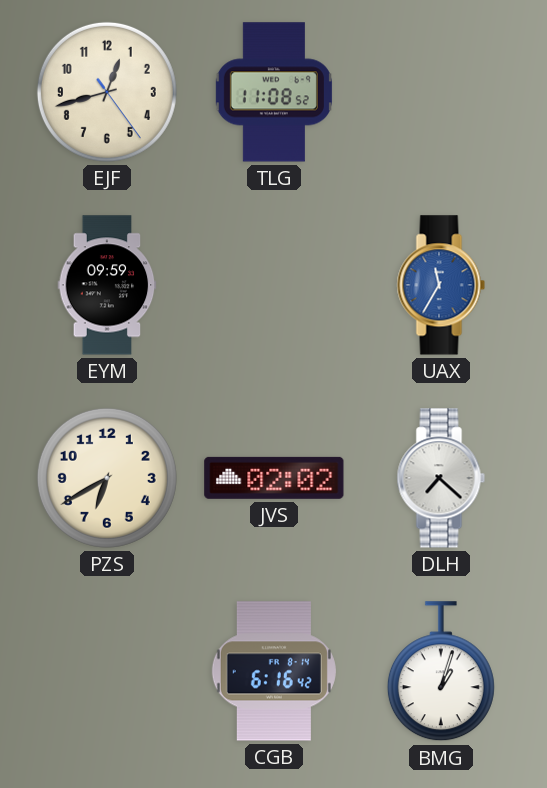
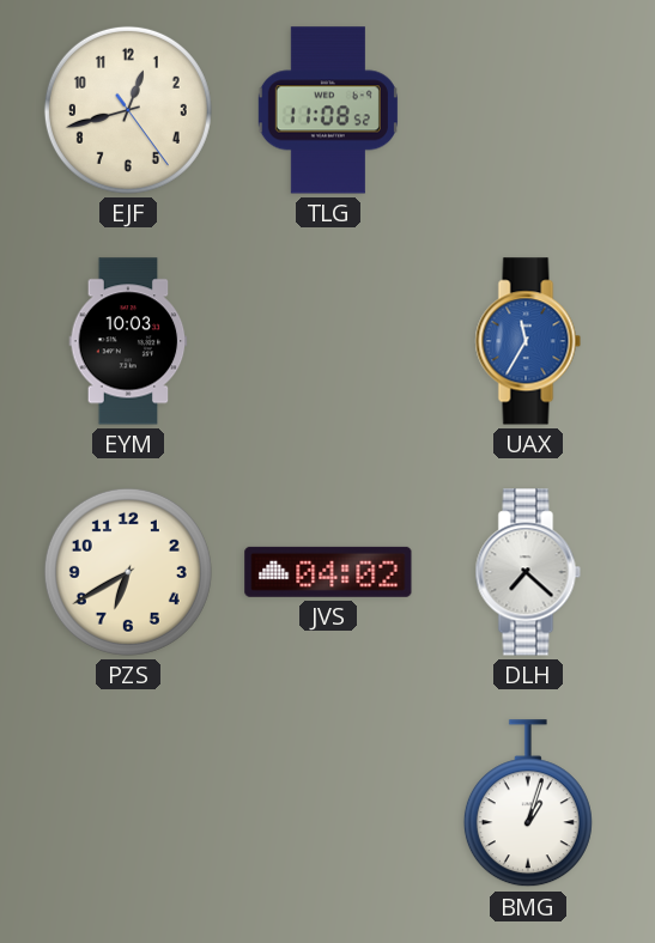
EYM: 09:59 -> 10:03 (128, 341)
JVS: 02:02 -> 04:02 (328, 572)
CGB: 6:16 -> none (274, 671)
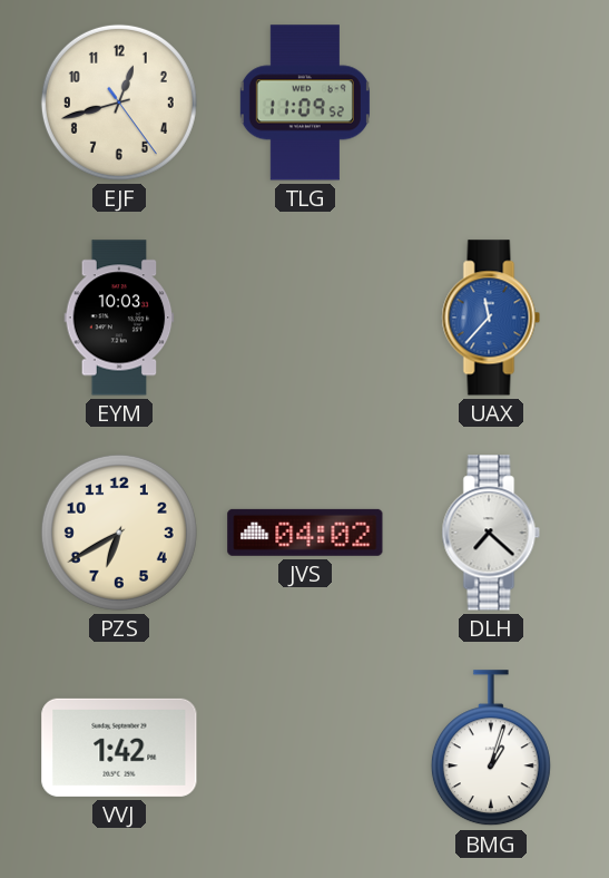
TLG: 11:08 -> 11:09 (305, 103)
UAX: 11:35 -> 11:37 (491, 318)
VVJ: none -> 1:42 (119, 748)
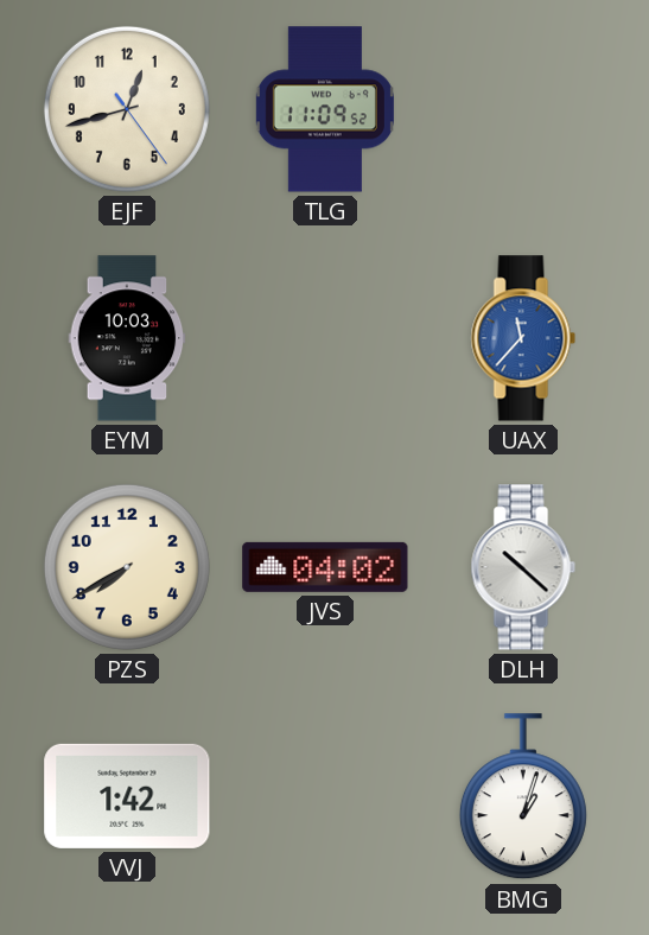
PZS: 6:40 -> 7:40 (127, 567)
DLH: 7:22 -> 10:22 (523, 567)
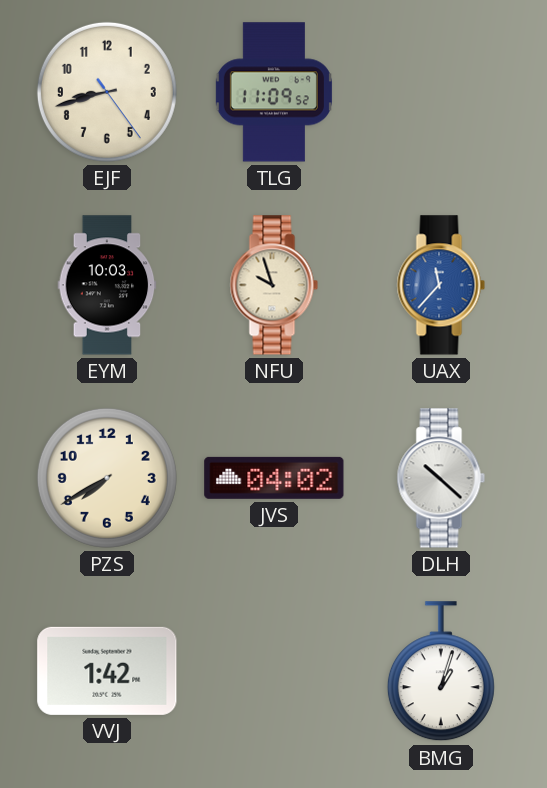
EJF: 12:42 -> 8:42 (107, 92)
NFU: none -> 9:57 (274, 285)
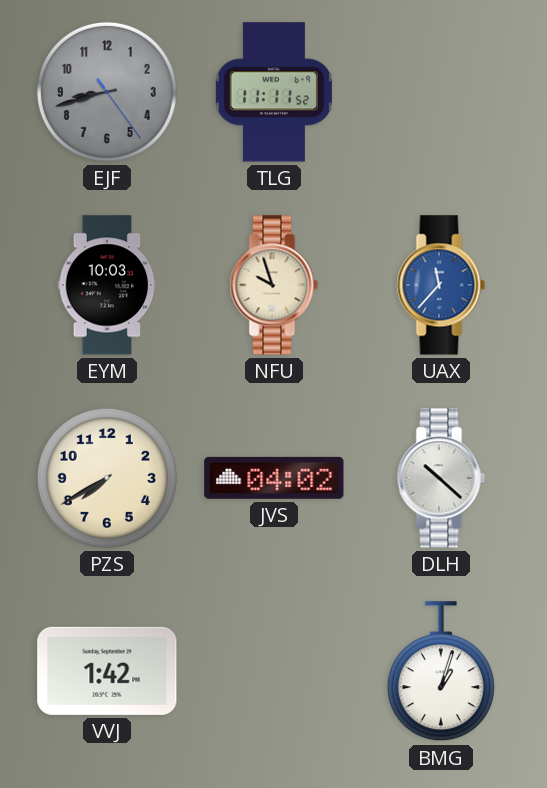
EJF dial: cream -> grey (107, 92)
TLG: 11:09 -> 11:11 (274, 92)
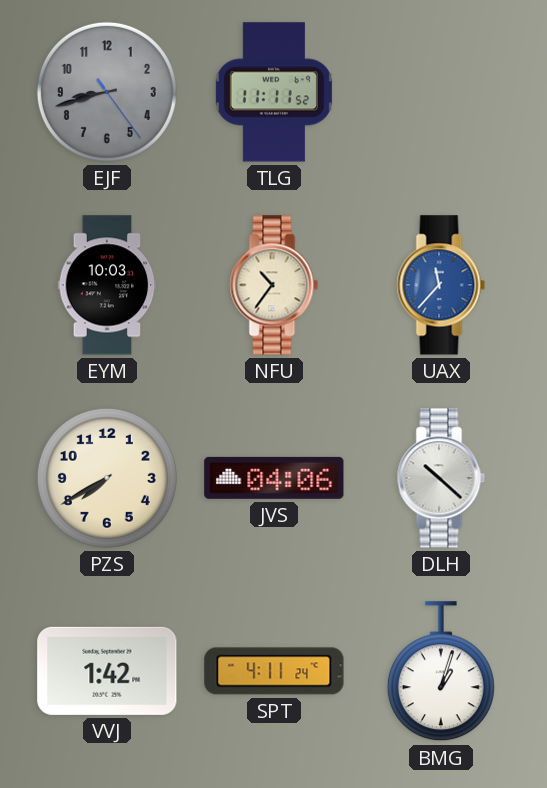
NFU: 9:57 -> 10:36 (274, 285)
JVS: 04:02 -> 04:06 (274, 478)
SPT: none -> 4:11 (274, 671)
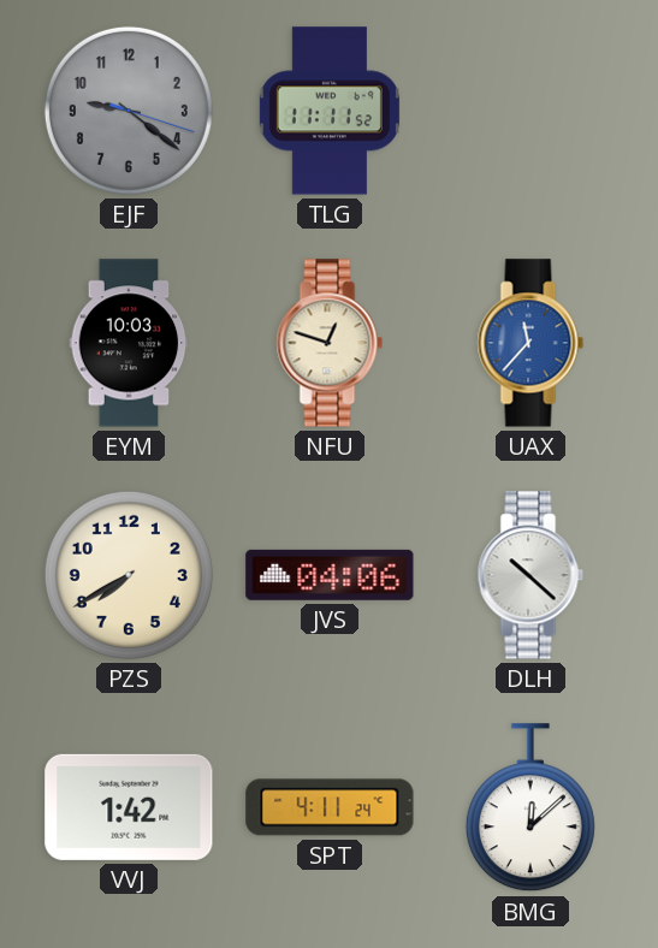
EJF: 8:42 -> 9:21 (129, 111)
NFU: 10:36 -> 12:48 (330, 343)
BMG: 1:03 -> 12:08 (530, 808)
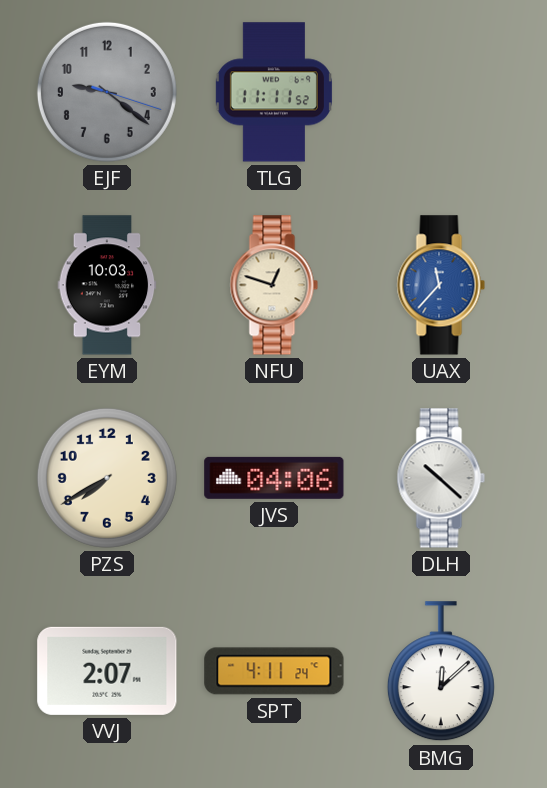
VVJ: 1:42 -> 2:07 (107, 671)
